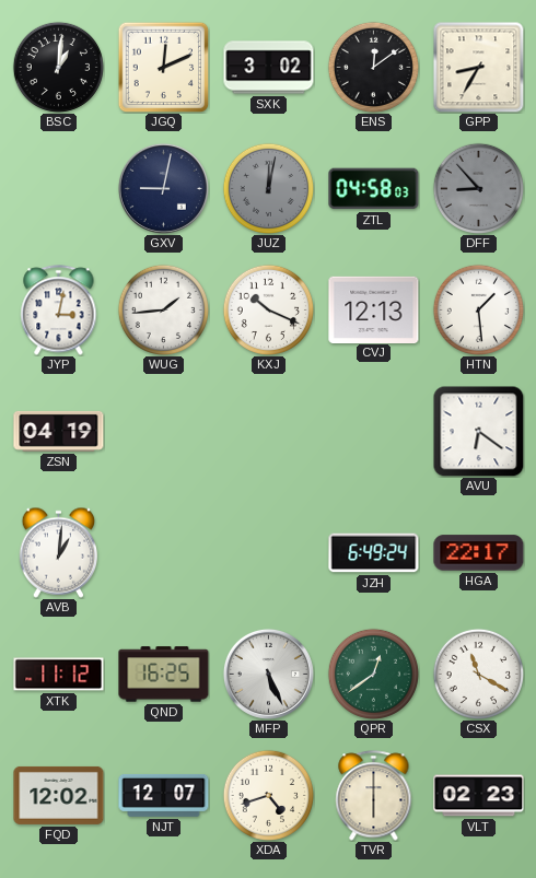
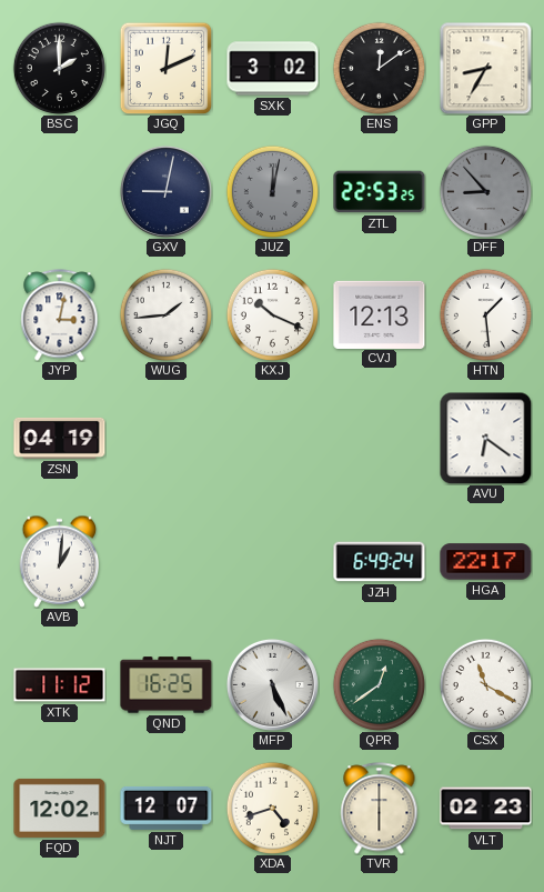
BSC: 1:01 -> 2:00 (59, 68)
ZTL: 04:58 -> 22:53 (380, 192)
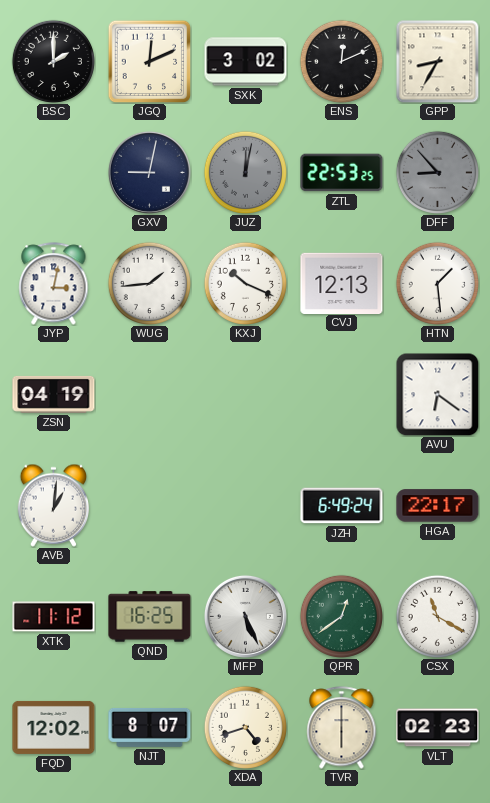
ENS: 12:09 -> 12:11 (341, 61)
NJT: 12:07 -> 8:07 (150, 727)
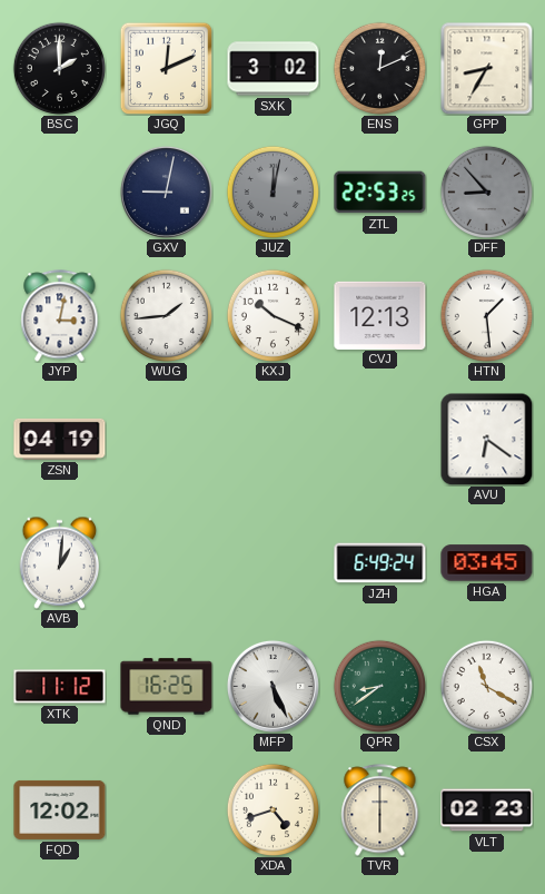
HGA: 22:17 -> 03:45 (487, 563)
QPR: 12:39 -> 8:39 (379, 686)
NJT: 8:07 -> none (150, 727)
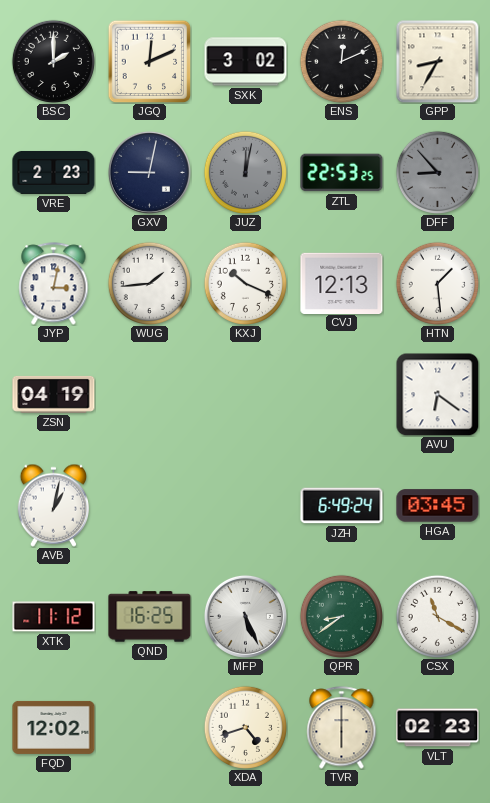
VRE: none -> 2:23 (54, 172)
AVB: 1:01 -> 1:02 (54, 505)
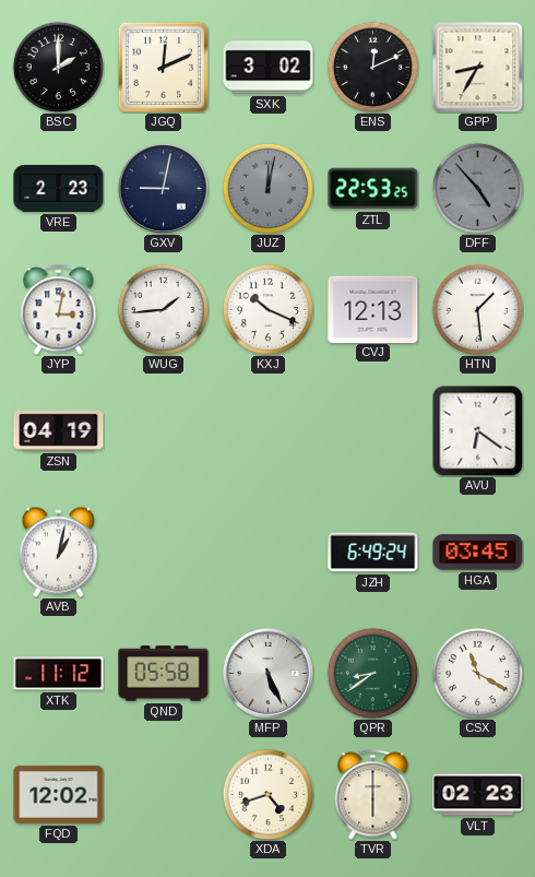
DFF: 8:53 -> 4:53 (477, 188)
QND: 16:25 -> 05:58 (164, 674)
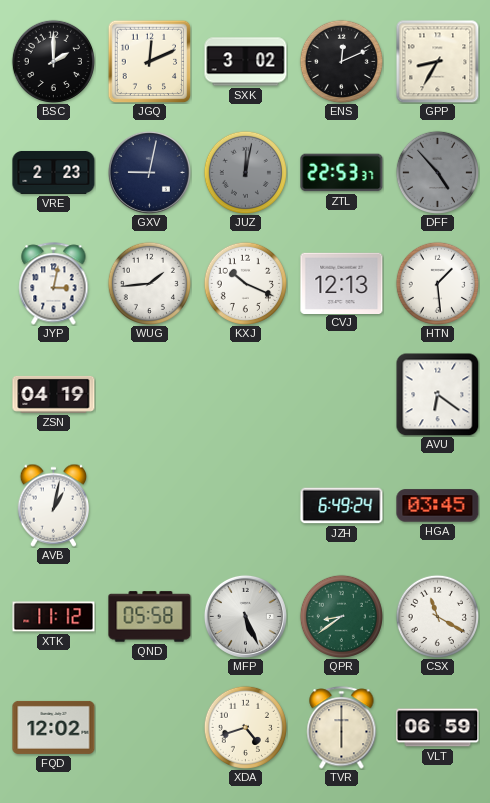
ZTL: 22:53:25 -> 22:53:37 (342, 173)
VLT: 02:23 -> 06:59 (438, 728)
